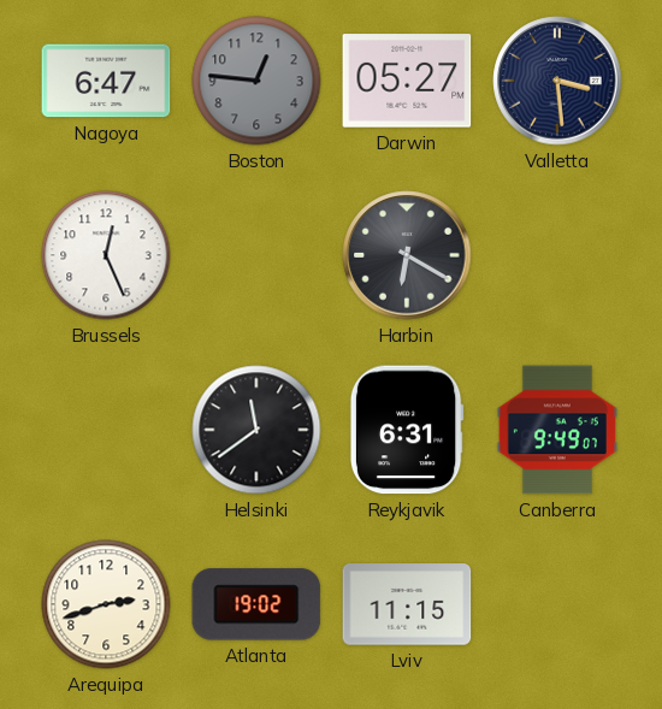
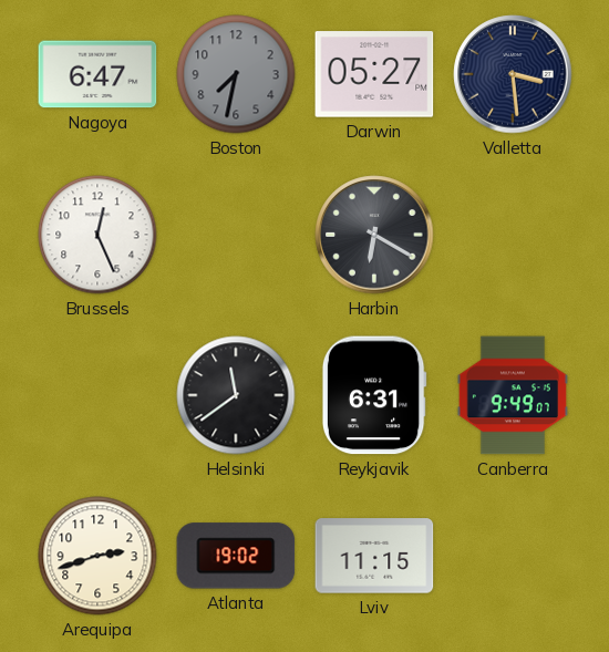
Boston: 12:46 -> 7:32 (236, 74)
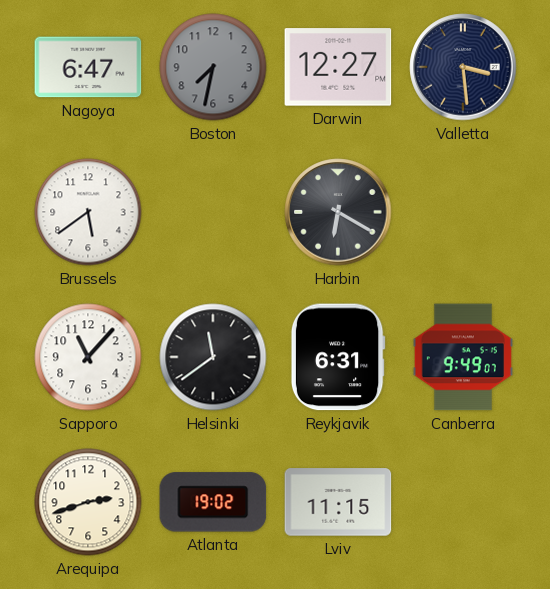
Darwin: 05:27 -> 12:27 (338, 67)
Brussels: 12:26 -> 5:39 (88, 212)
Sapporo: none -> 11:07 (88, 357)
